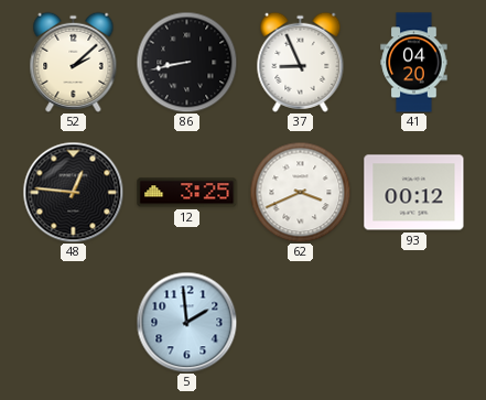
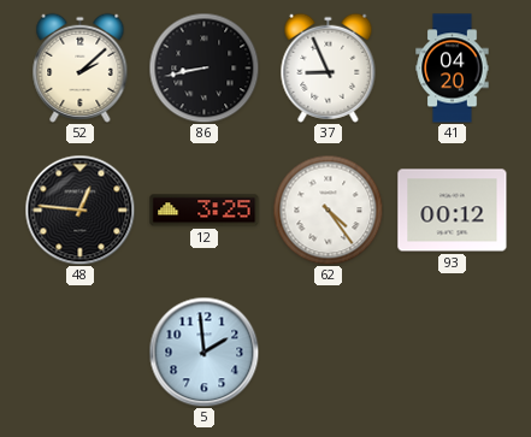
62: 3:41 -> 4:24 (328, 209)
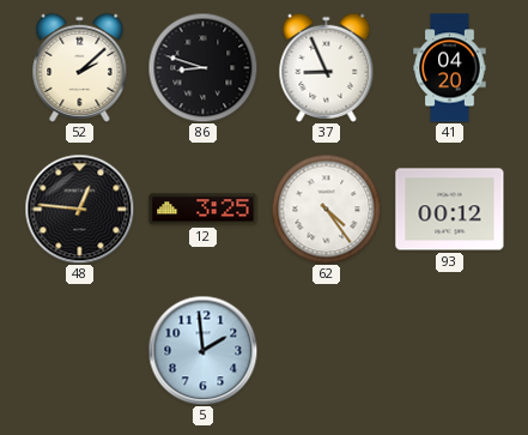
86: 8:43 -> 8:48 (202, 67)
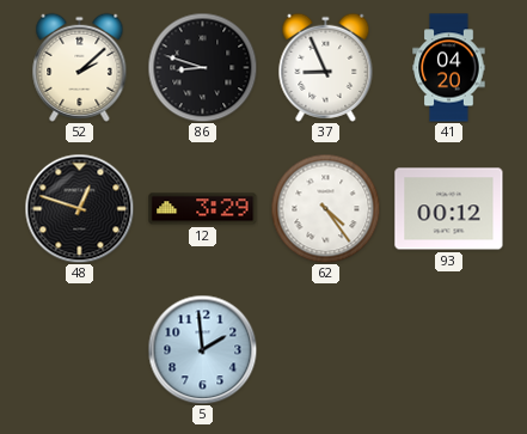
48: 12:46 -> 12:48 (79, 208)
12: 3:25 -> 3:29 (203, 209)
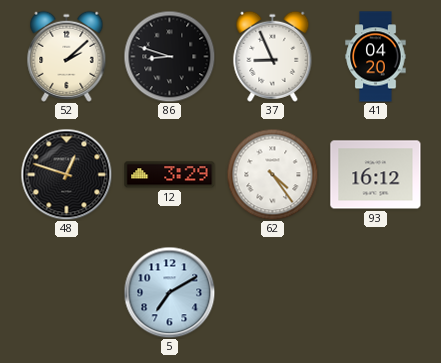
93: 00:12 -> 16:12 (376, 175)
5: 1:59 -> 7:10 (169, 292)
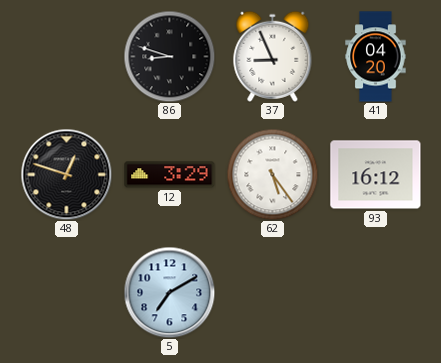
52: 2:08 -> none (67, 56)
62: 4:24 -> 5:24 (272, 174)
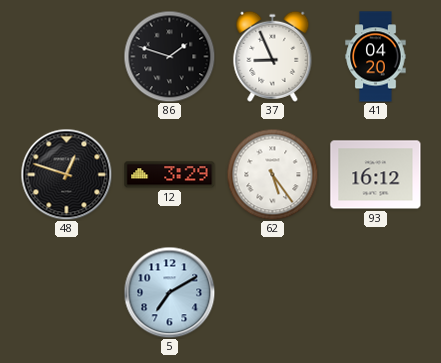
86: 8:48 -> 1:48 (169, 56)
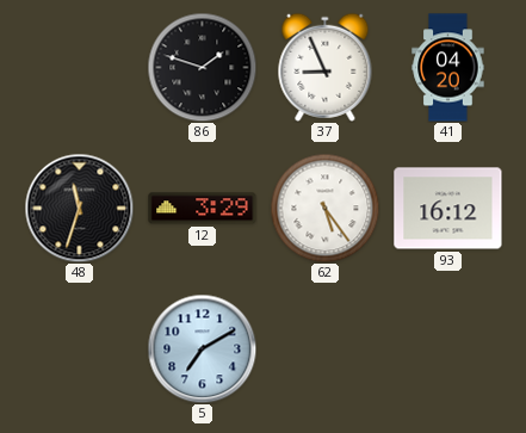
48: 12:48 -> 11:33 (79, 208)
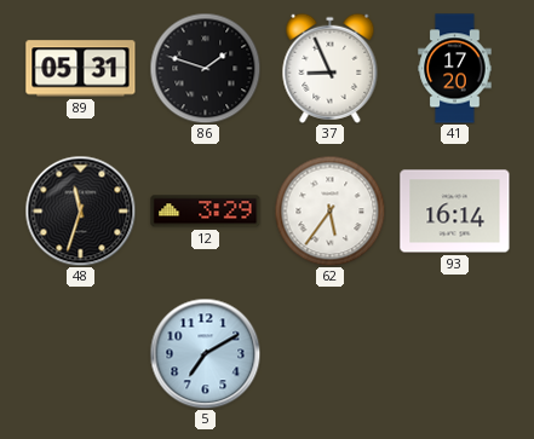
89: none -> 05:31 (81, 69)
41: 04:20 -> 17:20 (455, 69)
62: 5:24 -> 5:36 (329, 210)
93: 16:12 -> 16:14 (455, 212)
